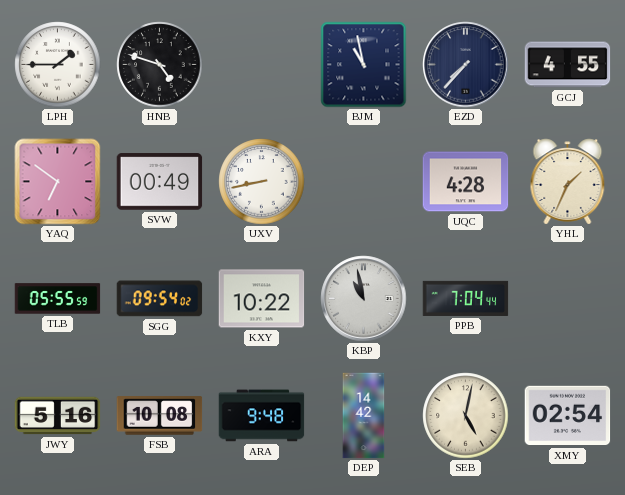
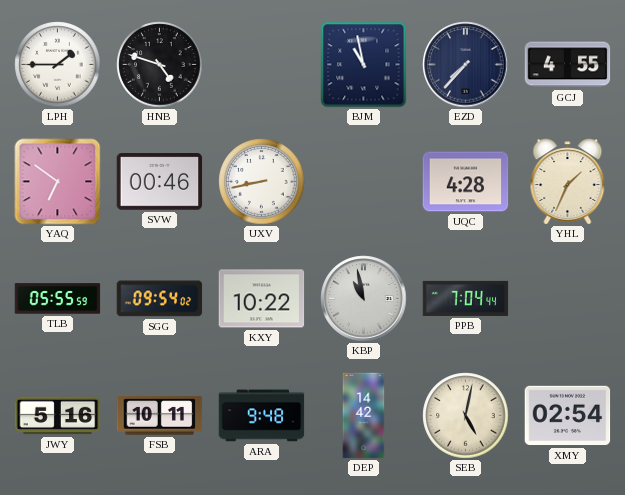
SVW: 00:49 -> 00:46 (160, 182)
FSB: 10:08 -> 10:11 (160, 416)
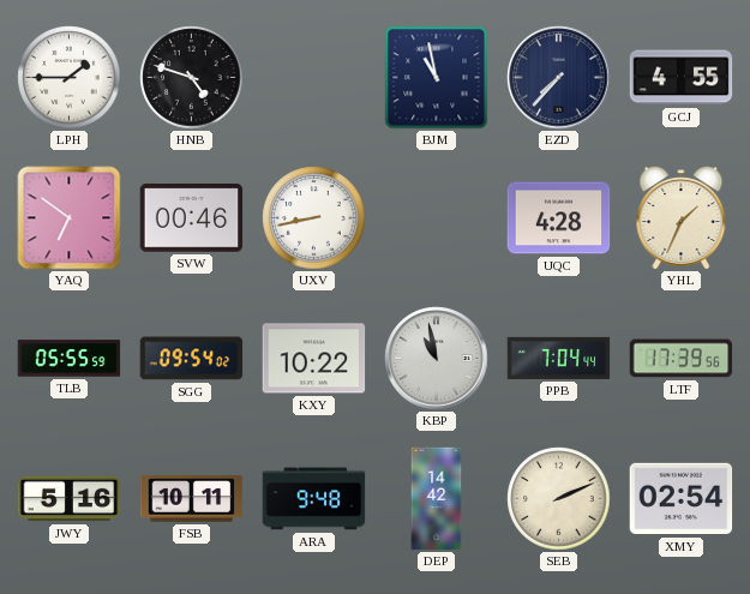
LTF: none -> 17:39 (682, 359)
SEB: 5:02 -> 2:11 (559, 499)
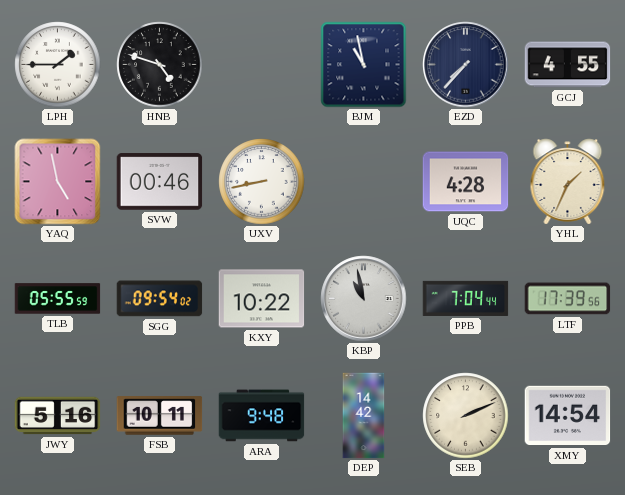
YAQ: 6:51 -> 4:58 (58, 182)
XMY: 02:54 -> 14:54 (568, 416)
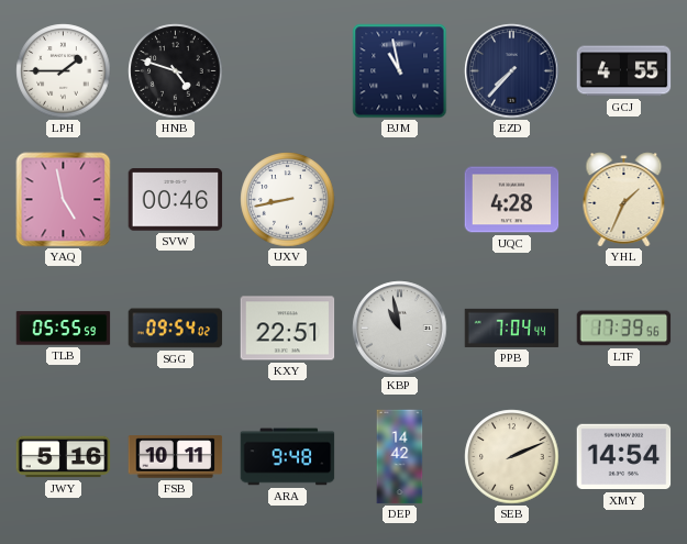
KXY: 10:22 -> 22:51 (288, 329)
